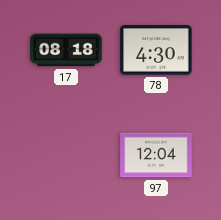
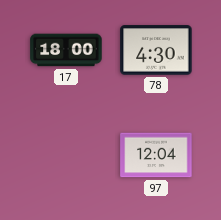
17: 08:18 -> 18:00 (66, 50)
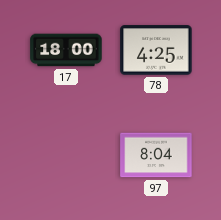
78: 4:30 -> 4:25 (156, 50)
97: 12:04 -> 8:04 (156, 155)
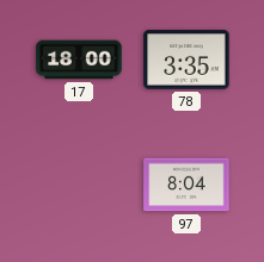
78: 4:25 -> 3:35 (186, 60)
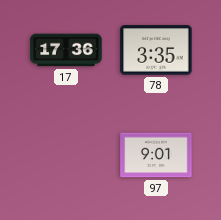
17: 18:00 -> 17:36 (66, 50)
97: 8:04 -> 9:01 (156, 155)
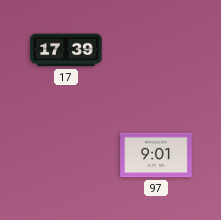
17: 17:36 -> 17:39 (66, 50)
78: 3:35 -> none (156, 50)
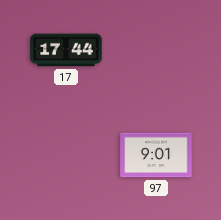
17: 17:39 -> 17:44 (66, 50)
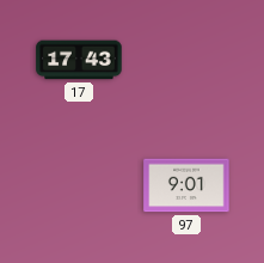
17: 17:44 -> 17:43 (79, 60)
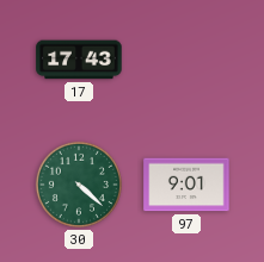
30: none -> 4:22 (79, 185)
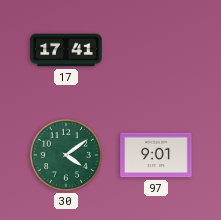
17: 17:43 -> 17:41 (66, 50)
30: 4:22 -> 4:09 (66, 155)
